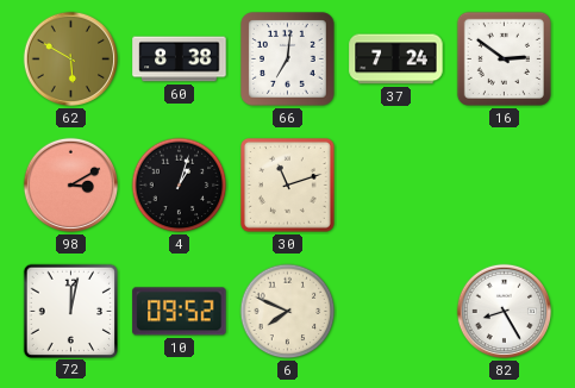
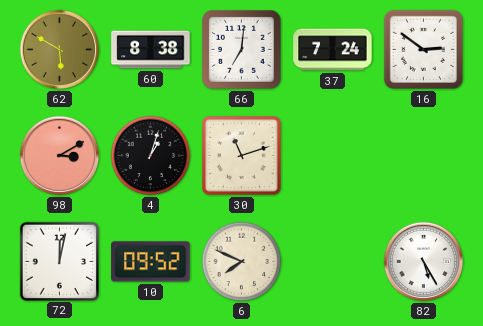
82: 8:25 -> 5:25 (424, 262)
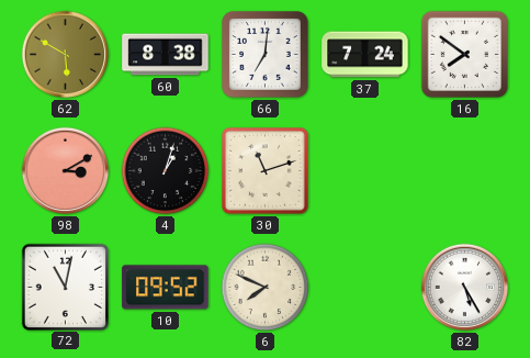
16: 2:51 -> 7:51 (464, 54)
72: 12:02 -> 11:02 (65, 287)
